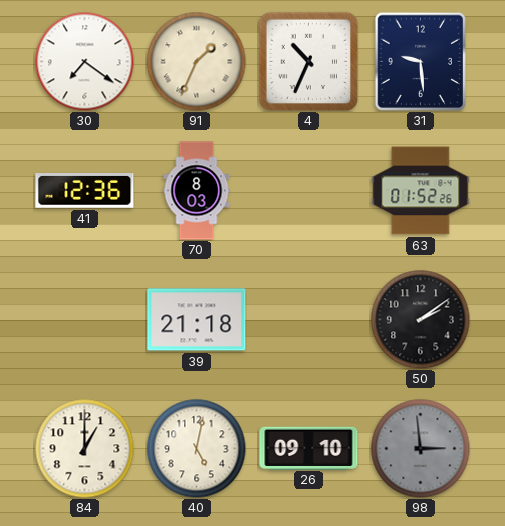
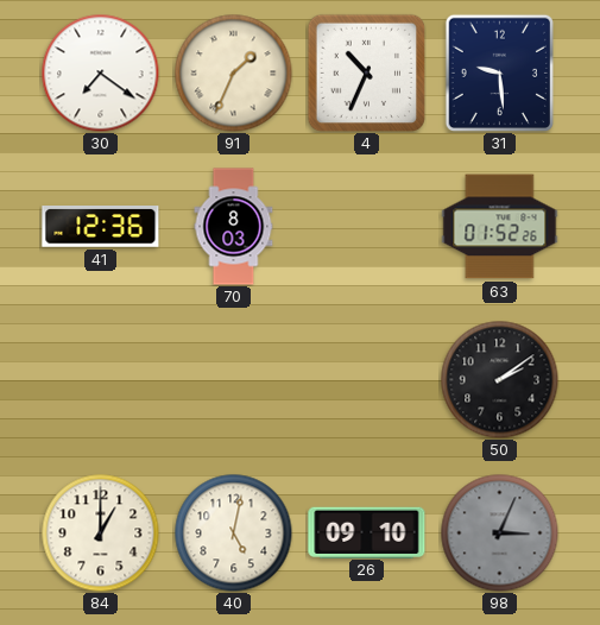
39: 21:18 -> none (197, 320)
98: 2:59 -> 3:04 (500, 534)
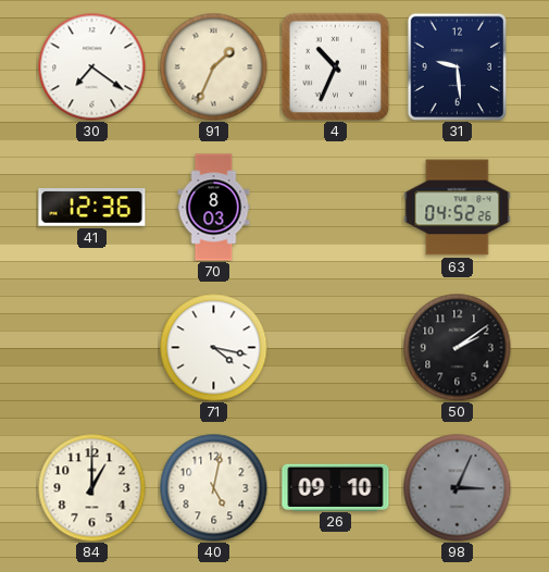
63: 01:52 -> 04:52 (458, 208)
71: none -> 4:17 (214, 348)
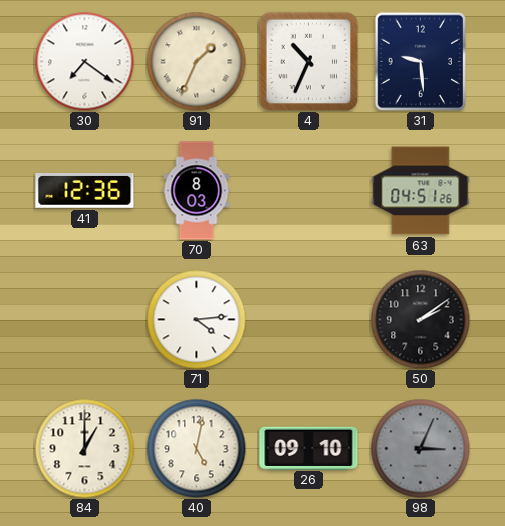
63: 04:52 -> 04:51 (421, 191)
71: 4:17 -> 4:14 (197, 320)
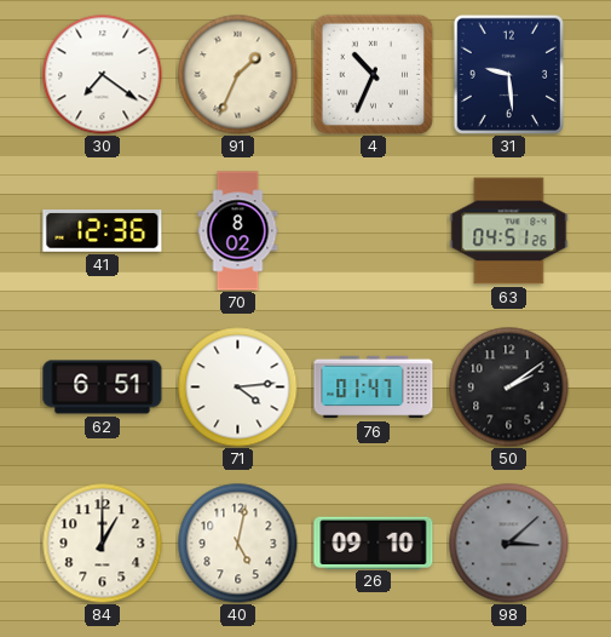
70: 8:03 -> 8:02 (238, 231)
62: none -> 6:51 (103, 388)
76: none -> 01:47 (374, 388)
98: 3:04 -> 3:08 (509, 544)
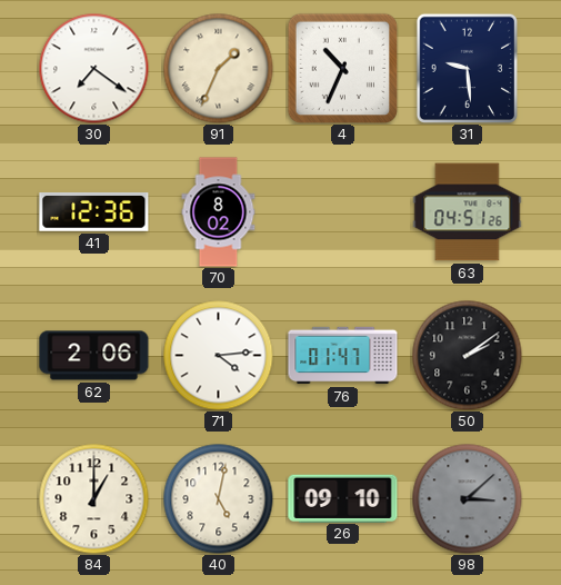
62: 6:51 -> 2:06 (94, 356)
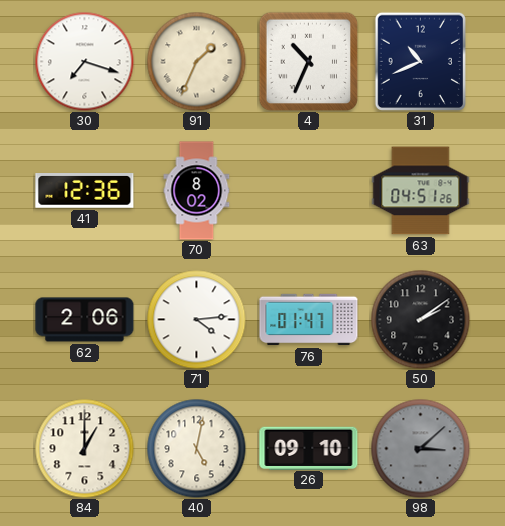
30: 7:21 -> 7:18 (85, 62)
31: 9:29 -> 10:41 (420, 61)
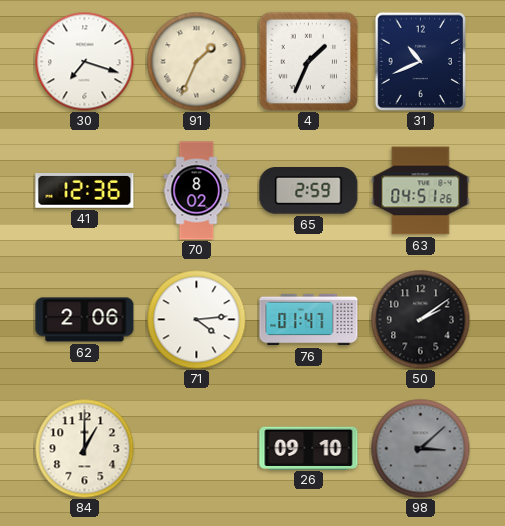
4: 10:34 -> 1:34 (308, 61)
65: none -> 2:59 (309, 191)
40: 5:02 -> none (197, 449)
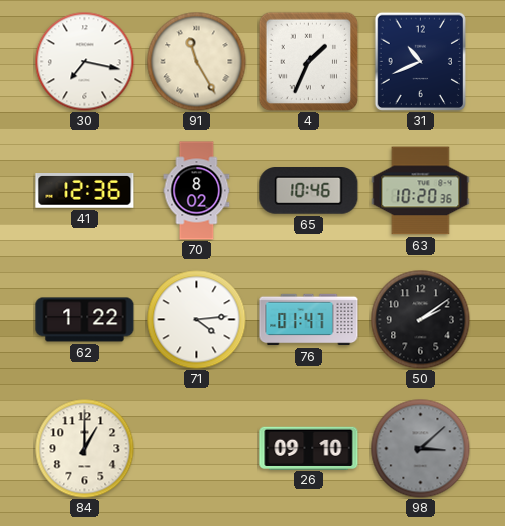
30: 7:18 -> 7:17 (85, 62)
91: 1:34 -> 11:25 (197, 62)
65: 2:59 -> 10:46 (309, 191)
63: 04:51 -> 10:20 (421, 191)
62: 2:06 -> 1:22 (85, 320)
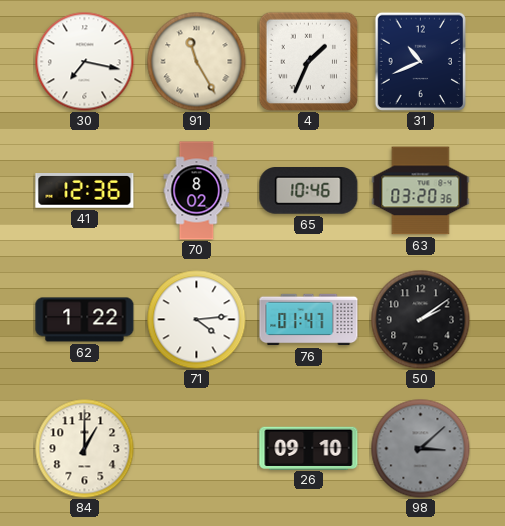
63: 10:20 -> 03:20 (421, 191)
